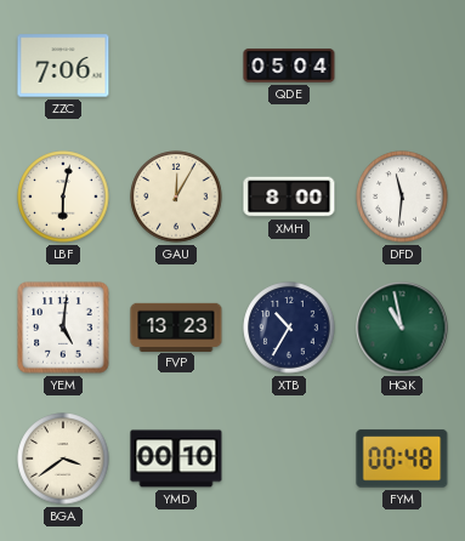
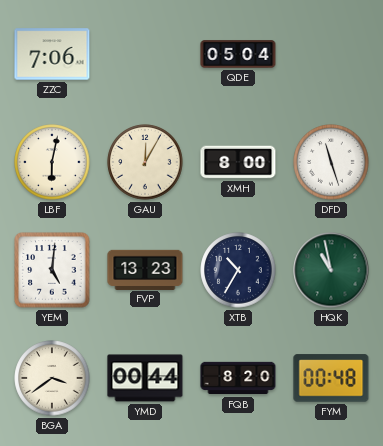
DFD: 11:31 -> 11:27 (331, 162)
YMD: 00:10 -> 00:44 (145, 378)
FQB: none -> 8:20 (238, 378)
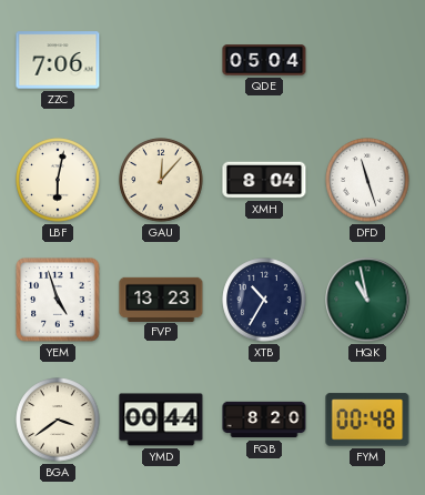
GAU: 12:05 -> 12:07 (161, 180)
XMH: 8:00 -> 8:04 (264, 180)
YEM: 5:01 -> 4:57 (58, 300)
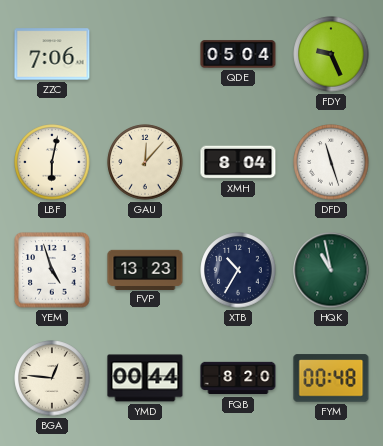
FDY: none -> 9:26 (331, 54)
BGA: 3:39 -> 12:46 (52, 378)
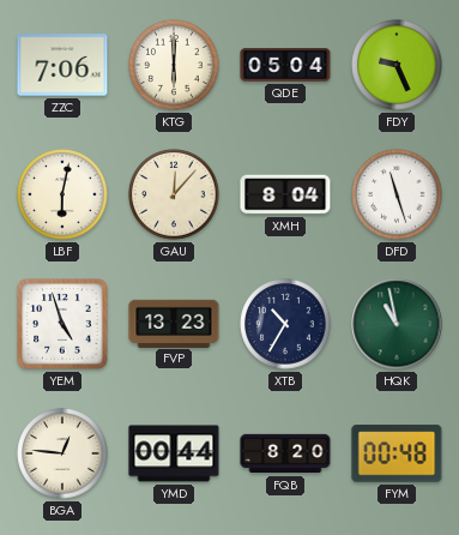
KTG: none -> 6:00 (174, 65)
